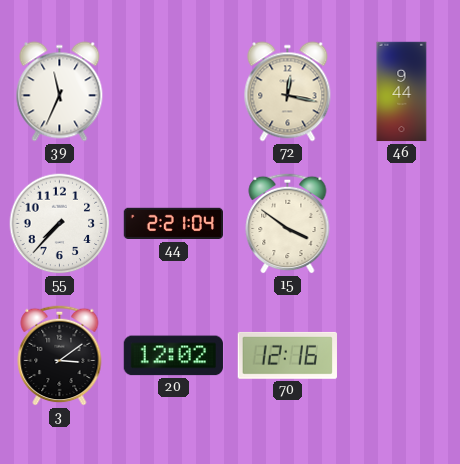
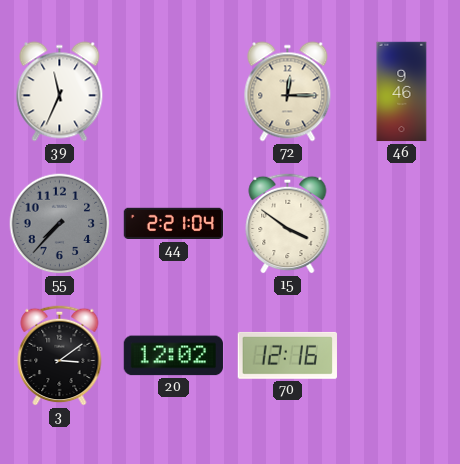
72: 12:17 -> 12:15 (288, 92)
46: 9:44 -> 9:46 (402, 92)
55 dial: white -> grey (60, 224)
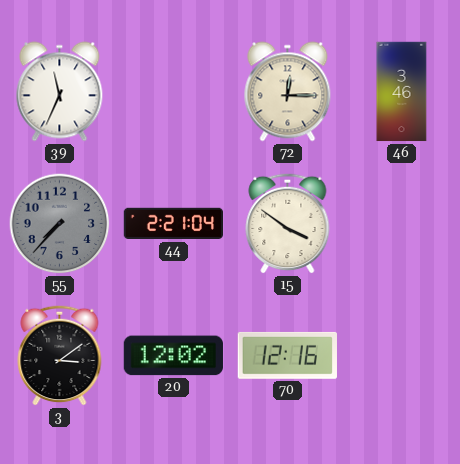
46: 9:46 -> 3:46 (402, 92)
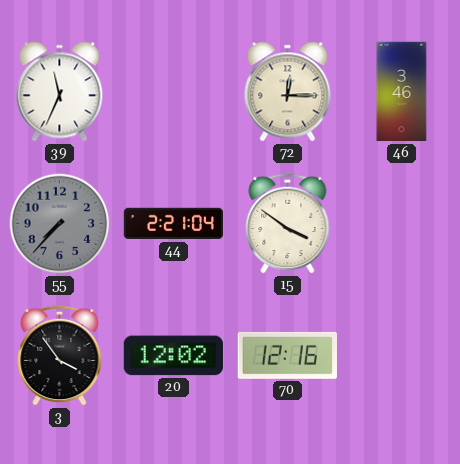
3: 3:09 -> 3:54 (60, 355)
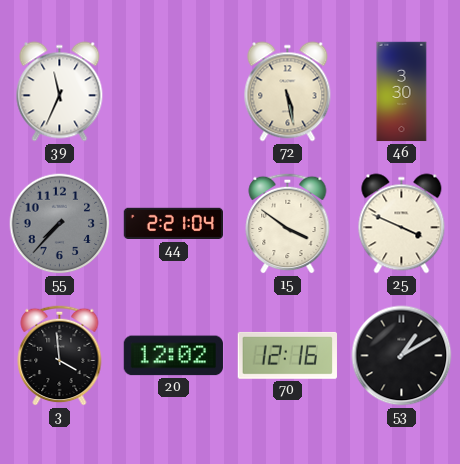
72: 12:15 -> 5:28 (288, 92)
46: 3:46 -> 3:30 (402, 92)
25: none -> 3:49 (402, 224)
3: 3:54 -> 3:59 (60, 355)
53: none -> 1:10 (402, 356)
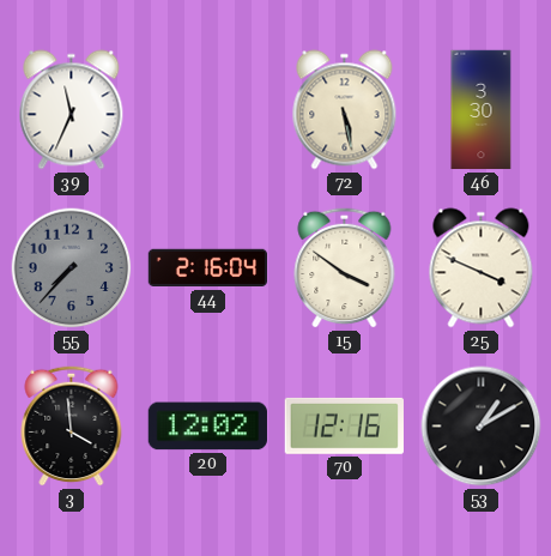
44: 2:21 -> 2:16 (208, 268)
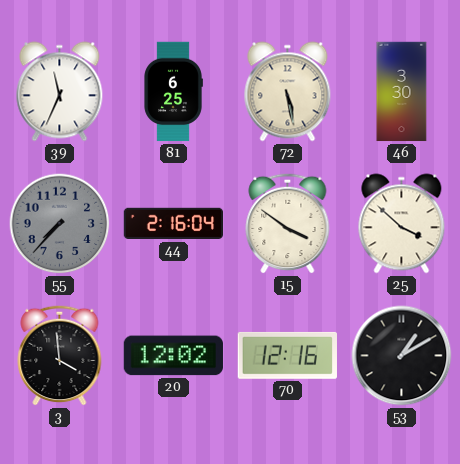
81: none -> 6:25 (173, 92)
25: 3:49 -> 3:52 (402, 224)
